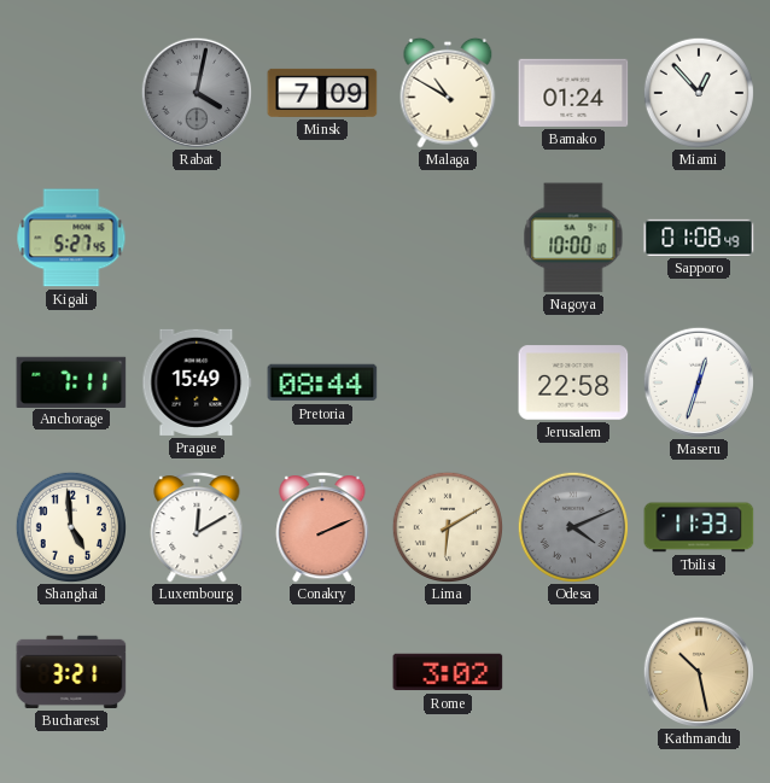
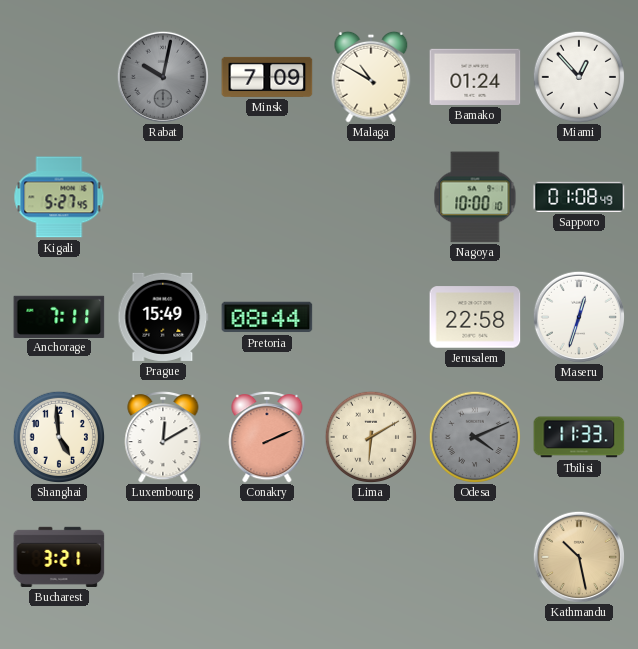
Rabat: 4:02 -> 10:02 (162, 76)
Rome: 3:02 -> none (448, 672)
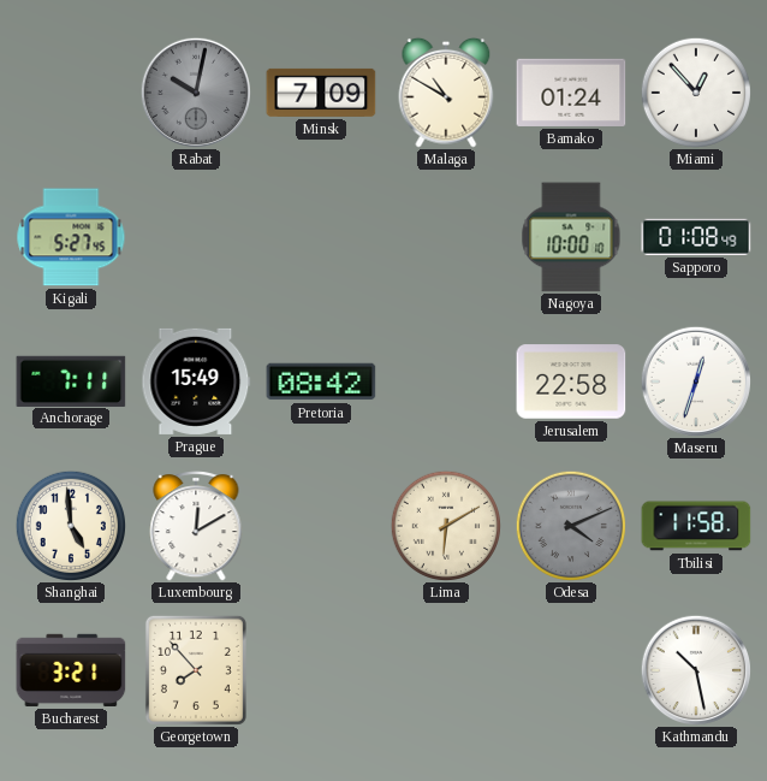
Pretoria: 08:44 -> 08:42 (321, 381)
Conakry: 2:11 -> none (267, 438)
Tbilisi: 11:33 -> 11:58 (696, 526)
Georgetown: none -> 7:53 (196, 670)
Kathmandu dial: champagne -> white (695, 669)
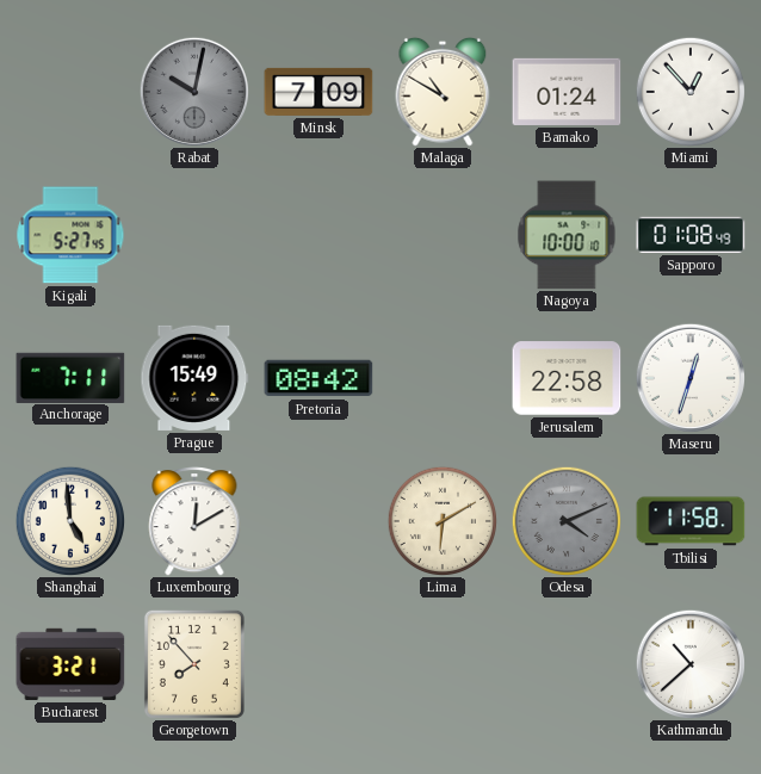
Kathmandu: 10:28 -> 10:38 (689, 663)
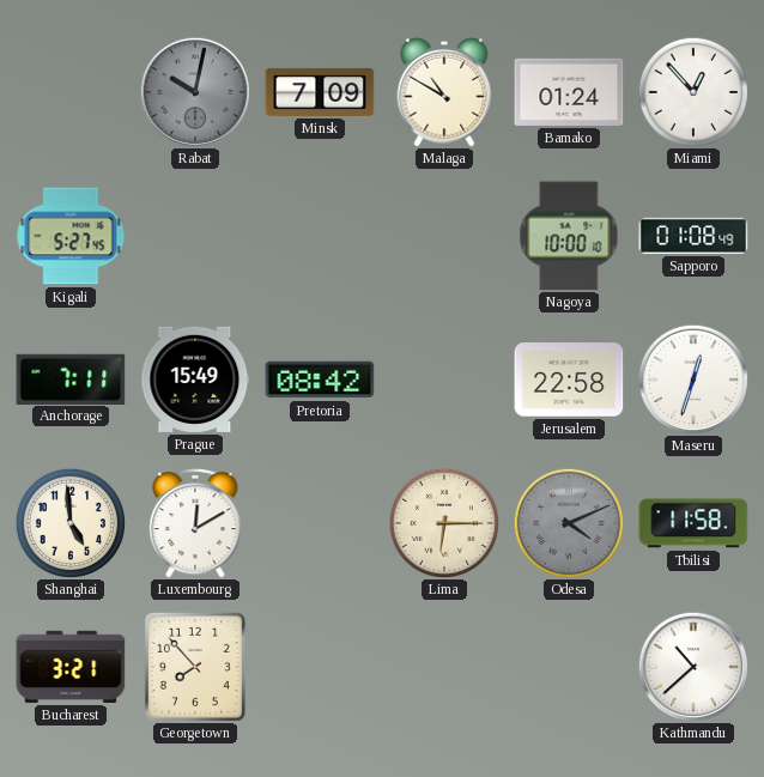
Lima: 6:10 -> 6:15 (443, 522)
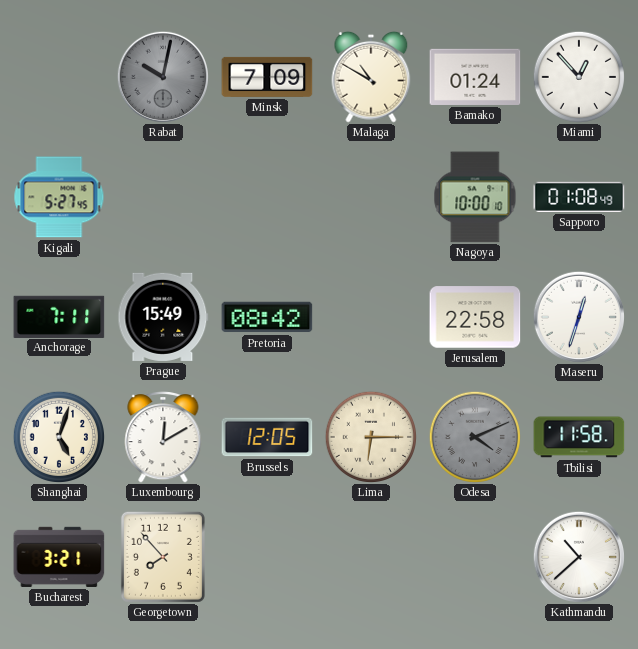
Shanghai: 4:59 -> 5:03 (58, 436)
Brussels: none -> 12:05 (267, 437)
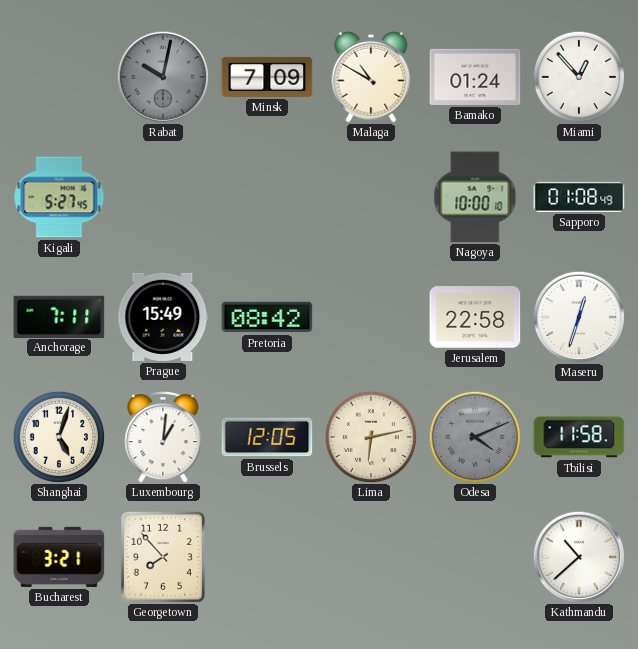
Luxembourg: 12:10 -> 1:01 (163, 438)
Lima: 6:15 -> 6:13 (370, 436)
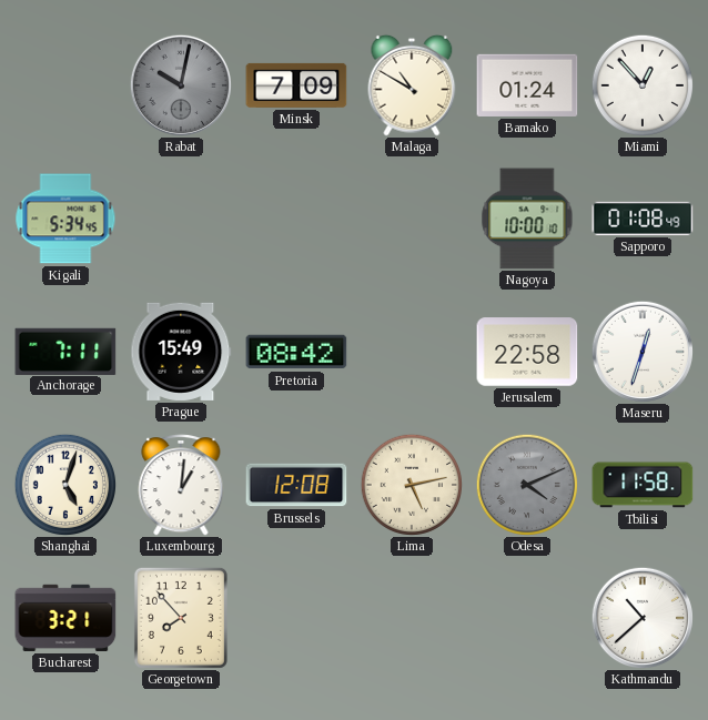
Kigali: 5:27 -> 5:34 (65, 219)
Brussels: 12:05 -> 12:08 (296, 485)
Lima: 6:13 -> 5:13 (411, 484)
